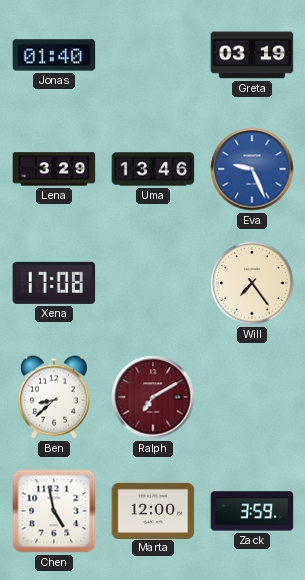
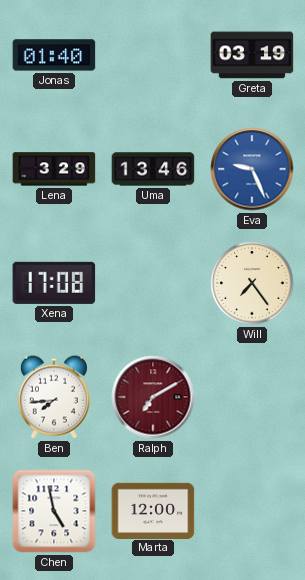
Ben: 8:38 -> 7:44 (54, 397)
Zack: 3:59 -> none (252, 511)
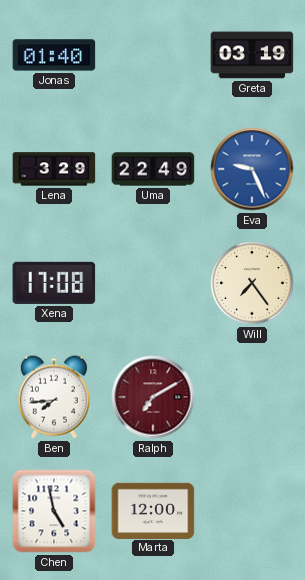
Uma: 13:46 -> 22:49 (153, 169)
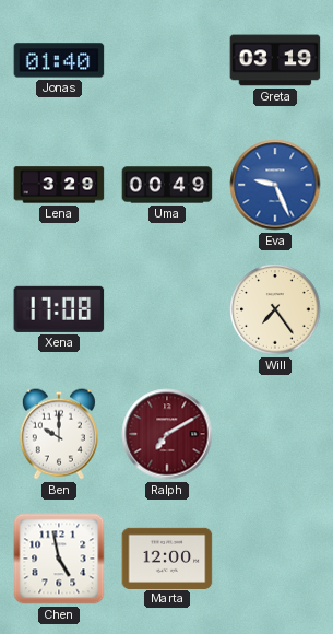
Uma: 22:49 -> 00:49 (167, 185)
Ben: 7:44 -> 10:00 (59, 434)
